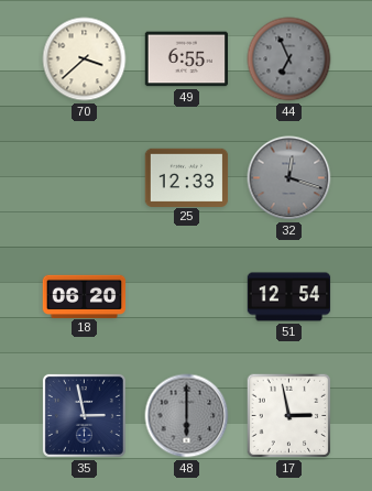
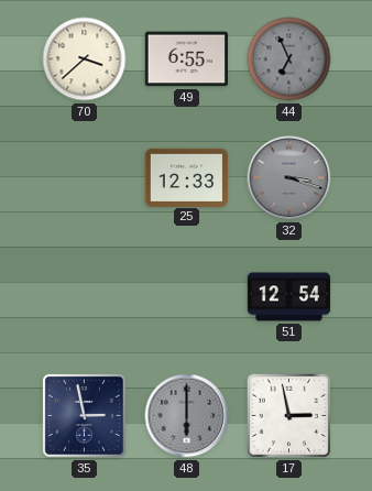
32: 12:18 -> 3:18 (289, 178)
18: 06:20 -> none (85, 296)
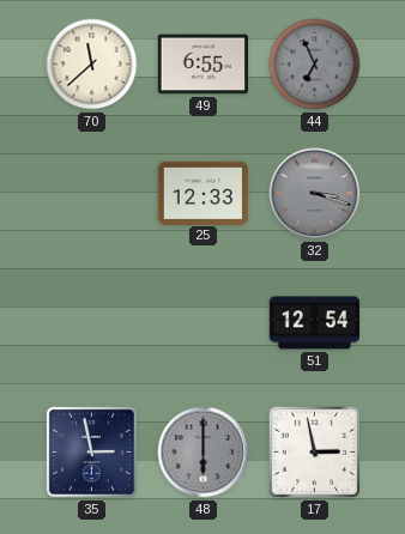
70: 3:38 -> 11:38 (92, 65)
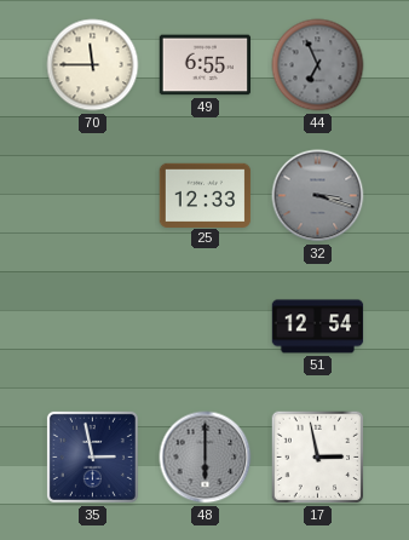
70: 11:38 -> 11:45 (93, 65)
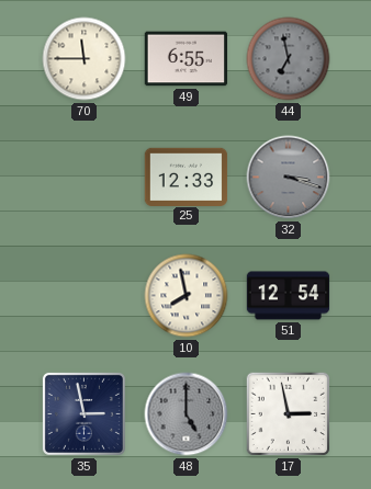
44: 6:56 -> 6:58 (289, 59)
10: none -> 7:58 (187, 296)
48: 6:00 -> 5:00 (187, 414)
